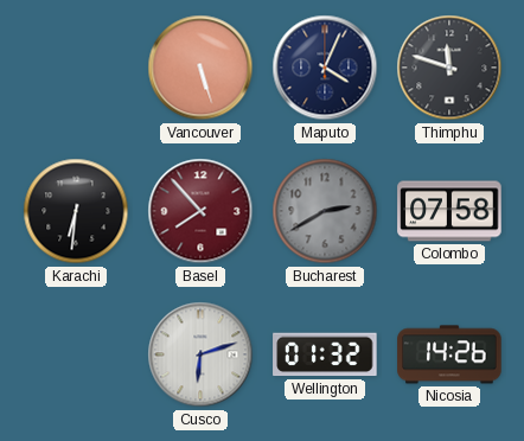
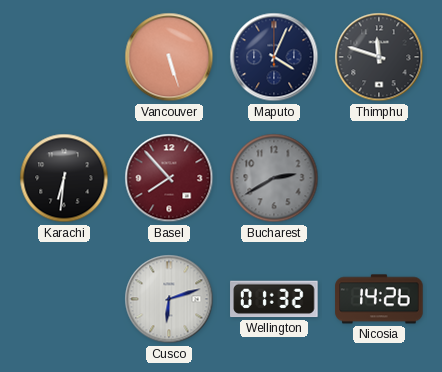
Colombo: 07:58 -> none (449, 211)
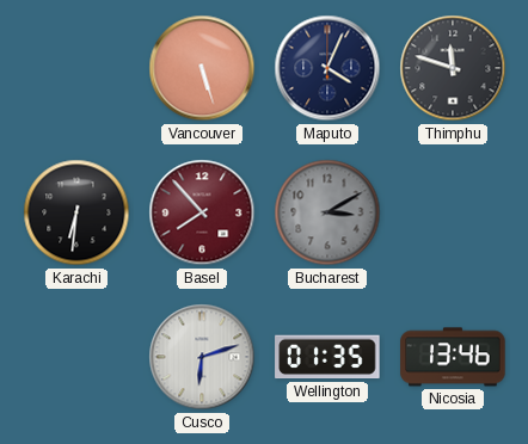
Bucharest: 2:40 -> 3:10 (327, 212)
Wellington: 01:32 -> 01:35 (327, 357)
Nicosia: 14:26 -> 13:46 (453, 357)
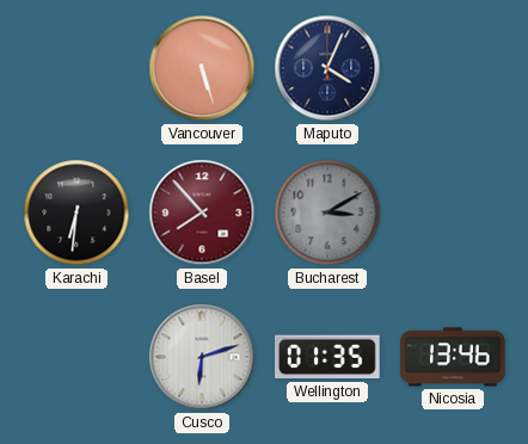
Thimphu: 11:48 -> none (453, 68)
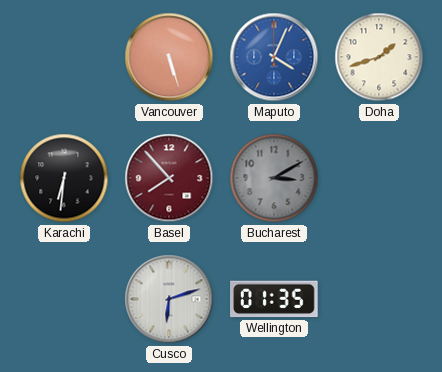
Maputo dial: navy -> blue (274, 57)
Doha: none -> 1:42 (379, 57)
Nicosia: 13:46 -> none (453, 357)
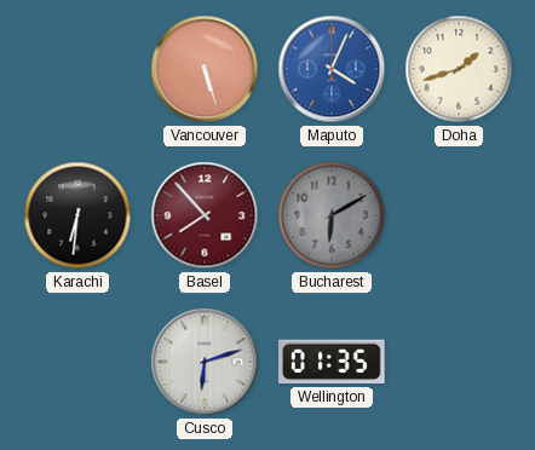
Bucharest: 3:10 -> 6:10 (332, 215)
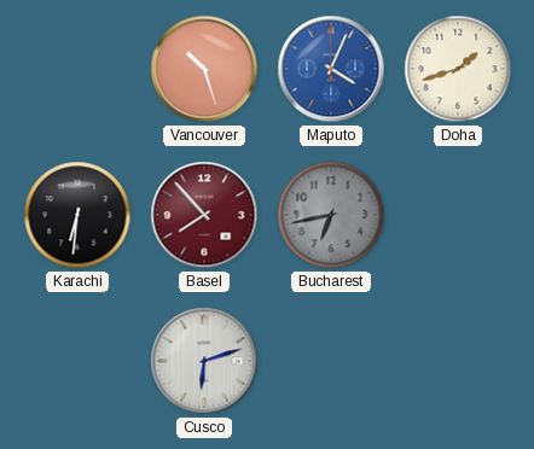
Vancouver: 5:27 -> 10:27 (204, 69)
Bucharest: 6:10 -> 6:43 (331, 215)
Wellington: 01:35 -> none (332, 362)
